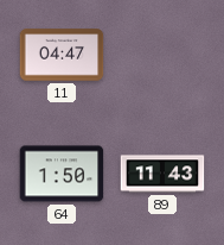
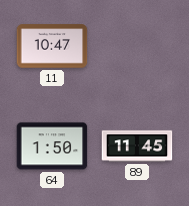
11: 04:47 -> 10:47 (52, 46)
89: 11:43 -> 11:45 (137, 146)
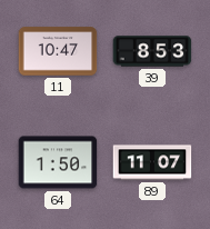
39: none -> 8:53 (152, 51)
89: 11:45 -> 11:07 (152, 162)
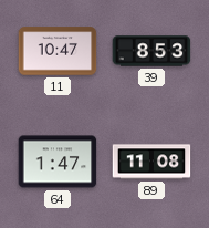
64: 1:50 -> 1:47 (58, 162)
89: 11:07 -> 11:08 (151, 162)
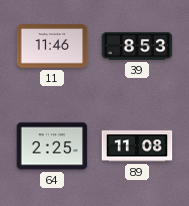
11: 10:47 -> 11:46 (52, 46)
64: 1:47 -> 2:25 (52, 146)
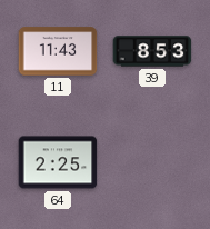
11: 11:46 -> 11:43 (58, 51)
89: 11:08 -> none (137, 146)
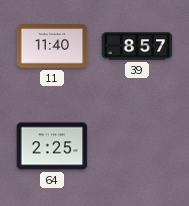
11: 11:43 -> 11:40 (52, 46)
39: 8:53 -> 8:57 (137, 46)
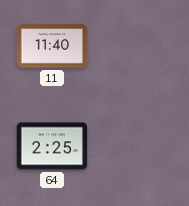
39: 8:57 -> none (137, 46)
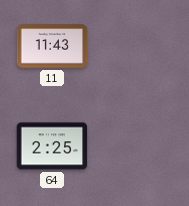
11: 11:40 -> 11:43 (52, 46)
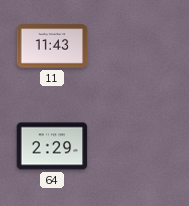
64: 2:25 -> 2:29 (52, 146)
